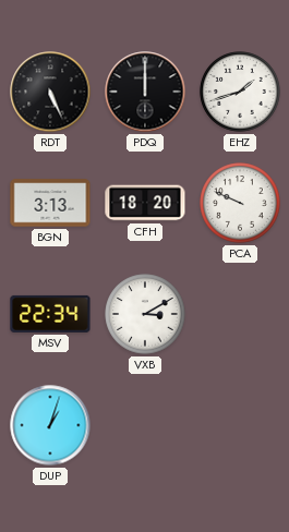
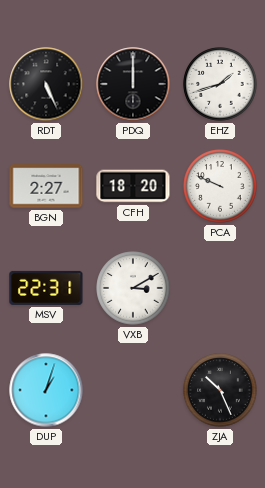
BGN: 3:13 -> 2:27 (46, 186)
MSV: 22:34 -> 22:31 (46, 288)
ZJA: none -> 10:26 (220, 390)
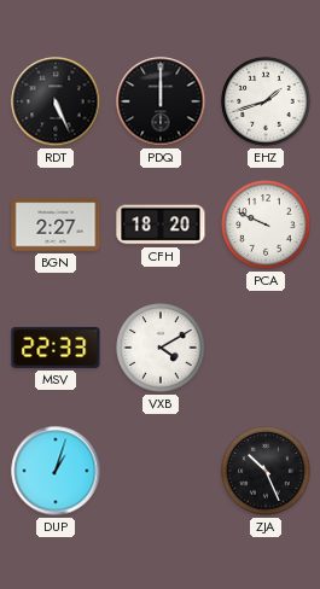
MSV: 22:31 -> 22:33 (56, 348)
VXB: 3:10 -> 4:10 (161, 348)
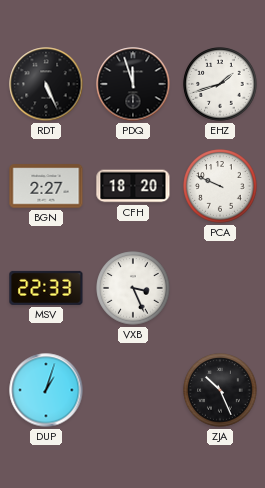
PDQ: 12:00 -> 11:57 (133, 84)
VXB: 4:10 -> 3:26 (133, 288)
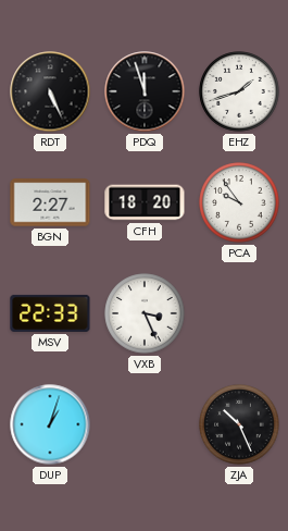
PCA: 9:49 -> 9:54 (239, 202)
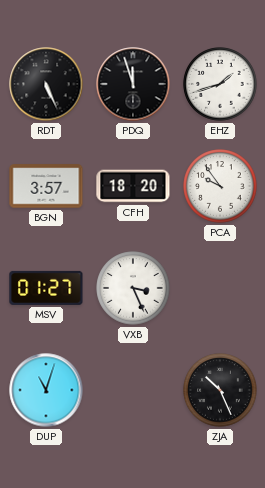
BGN: 2:27 -> 3:57 (46, 186)
MSV: 22:33 -> 01:27 (46, 288)
DUP: 1:03 -> 11:03 (46, 390)
